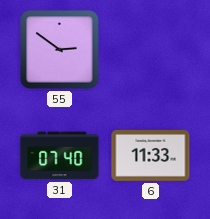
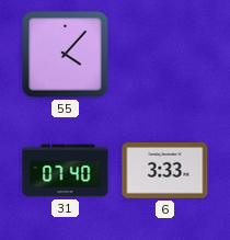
55: 2:51 -> 4:07 (66, 55)
6: 11:33 -> 3:33 (165, 170)
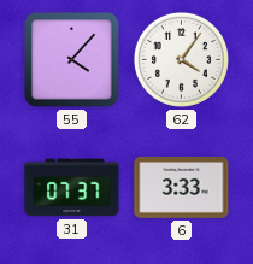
62: none -> 4:06 (181, 59)
31: 07:40 -> 07:37 (72, 188)
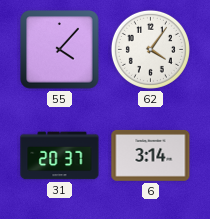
31: 07:37 -> 20:37 (60, 156)
6: 3:33 -> 3:14 (151, 155)
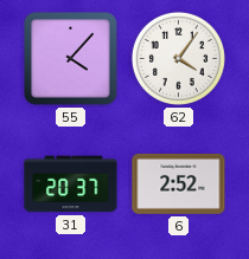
6: 3:14 -> 2:52 (179, 183)
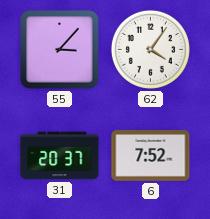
55: 4:07 -> 3:07 (60, 50)
6: 2:52 -> 7:52 (151, 155)
